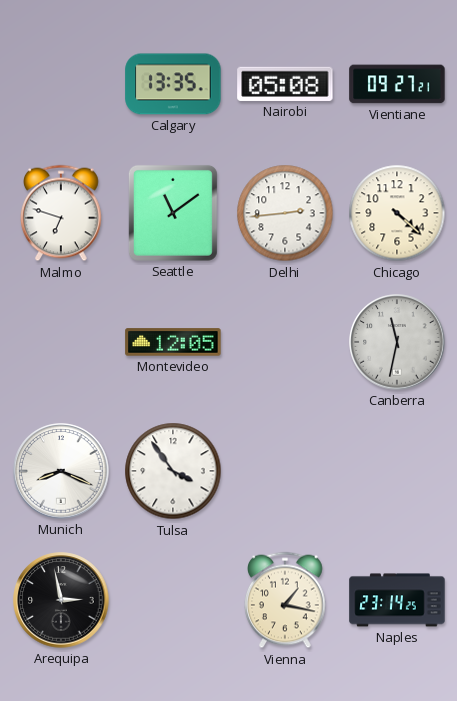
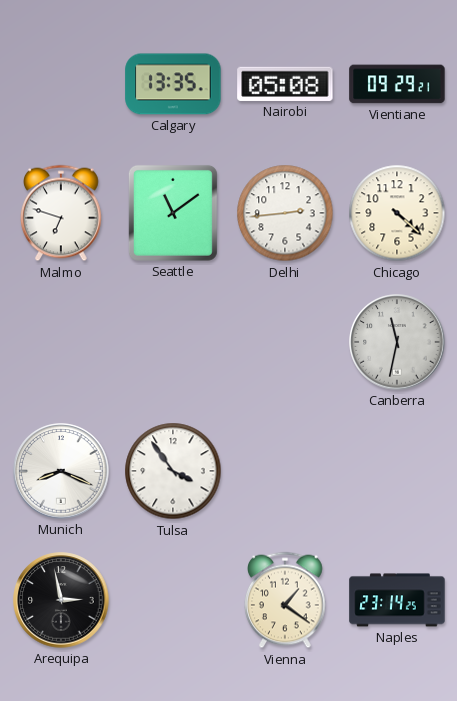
Vientiane: 09:27 -> 09:29 (397, 84)
Montevideo: 12:05 -> none (173, 342)
Vienna: 1:17 -> 1:21 (286, 600)
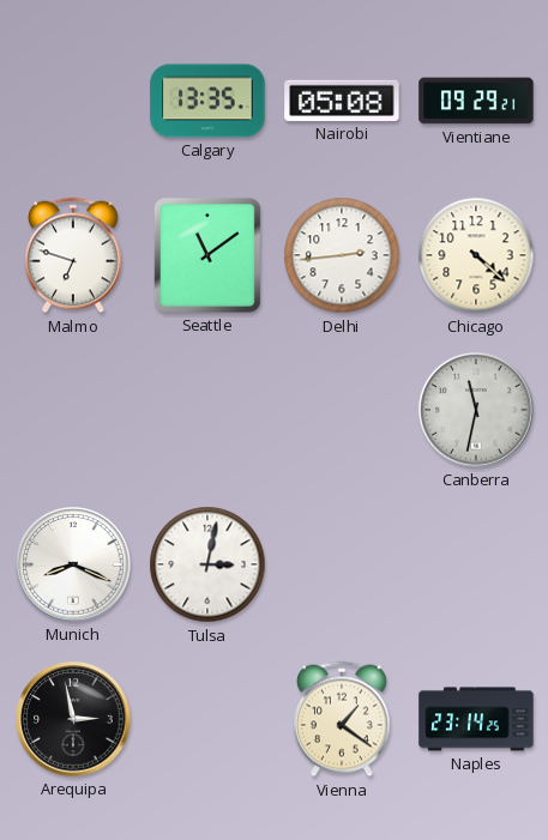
Tulsa: 3:54 -> 3:02 (207, 564)
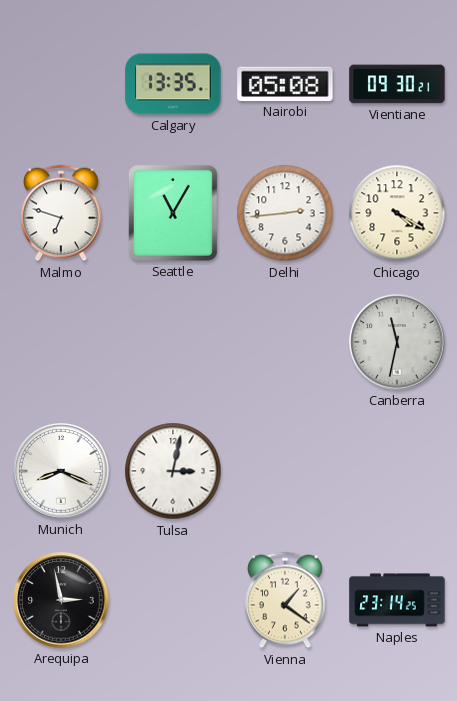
Vientiane: 09:29 -> 09:30 (397, 84)
Seattle: 11:09 -> 11:05 (173, 213)
Chicago: 4:22 -> 4:20 (397, 213)
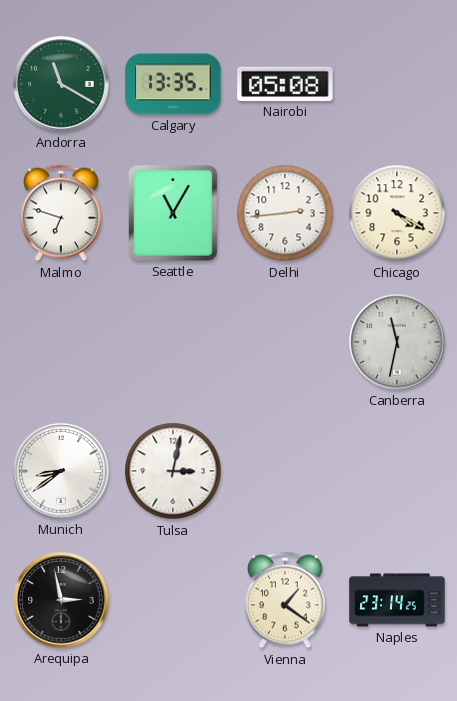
Andorra: none -> 11:20 (61, 84)
Vientiane: 09:30 -> none (397, 84)
Munich: 8:19 -> 8:39 (61, 471)
